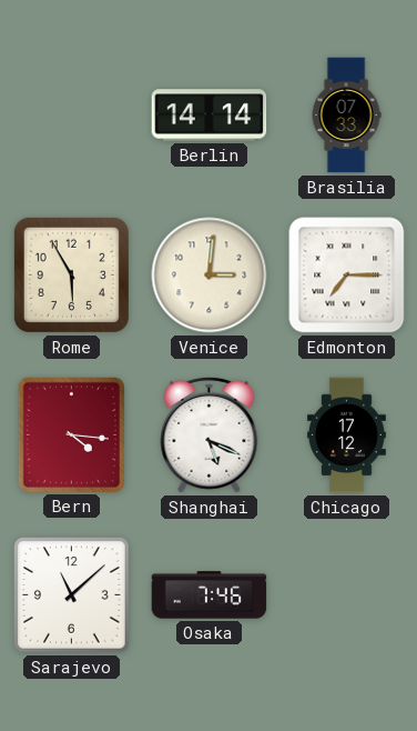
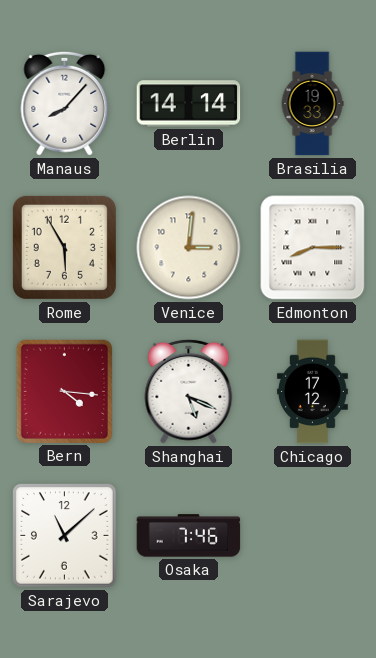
Manaus: none -> 8:07 (65, 103)
Brasilia: 07:33 -> 19:33 (312, 104)
Edmonton: 7:15 -> 8:15 (313, 248)
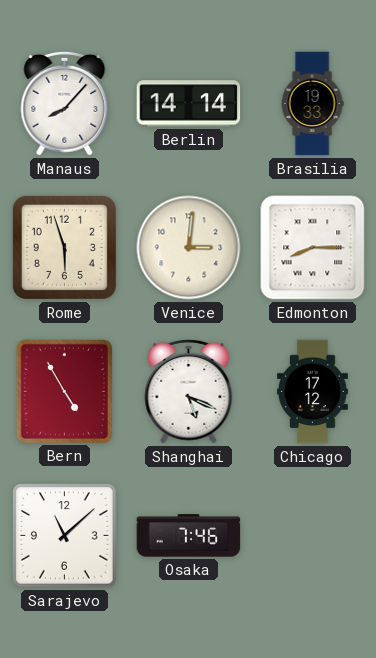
Rome: 5:55 -> 5:57 (64, 247)
Bern: 4:16 -> 4:55 (64, 391)
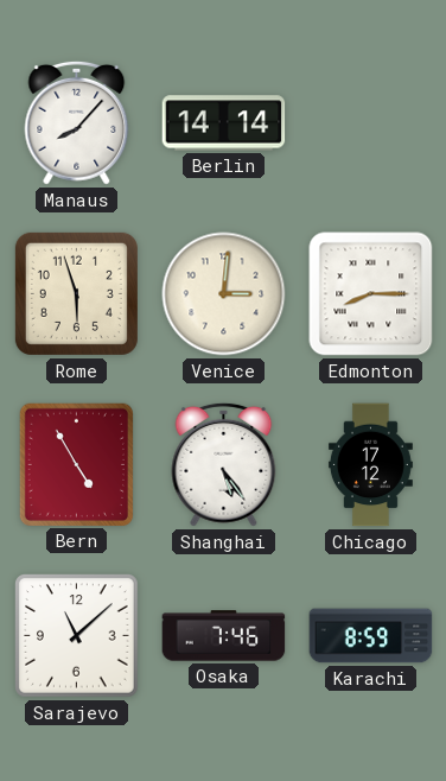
Brasilia: 19:33 -> none (312, 104)
Shanghai: 5:19 -> 5:24 (224, 464)
Karachi: none -> 8:59 (371, 636)
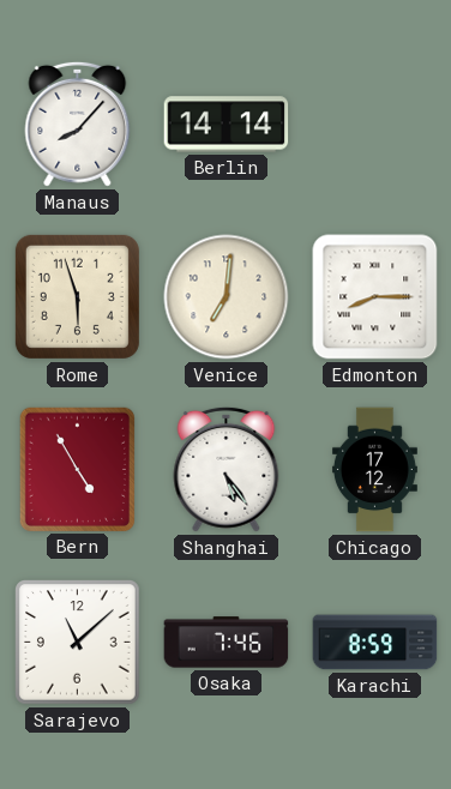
Venice: 3:01 -> 7:01 (227, 297)
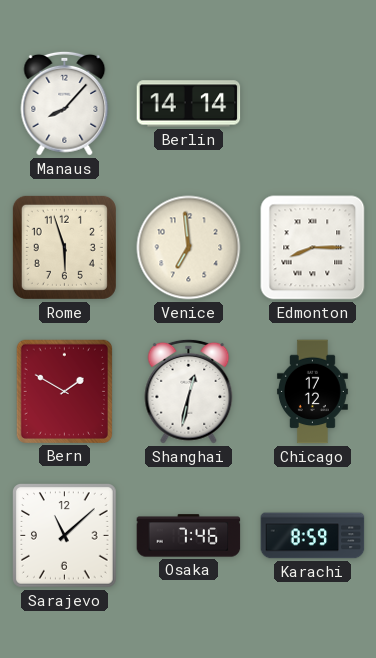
Venice: 7:01 -> 6:59 (189, 248)
Bern: 4:55 -> 1:50 (64, 391)
Shanghai: 5:24 -> 12:32 (189, 391)
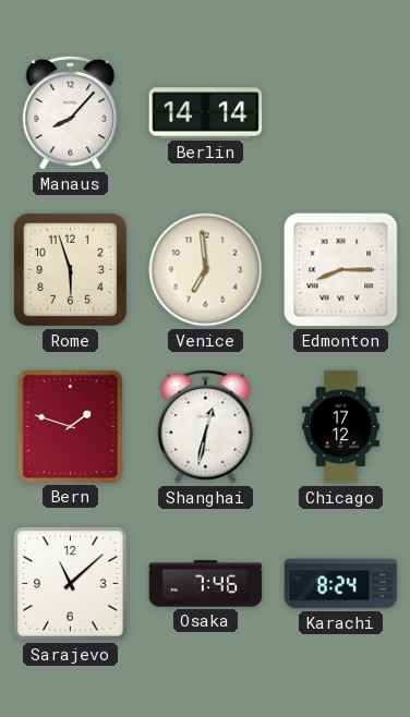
Bern: 1:50 -> 1:48 (70, 426)
Karachi: 8:59 -> 8:24 (341, 584)
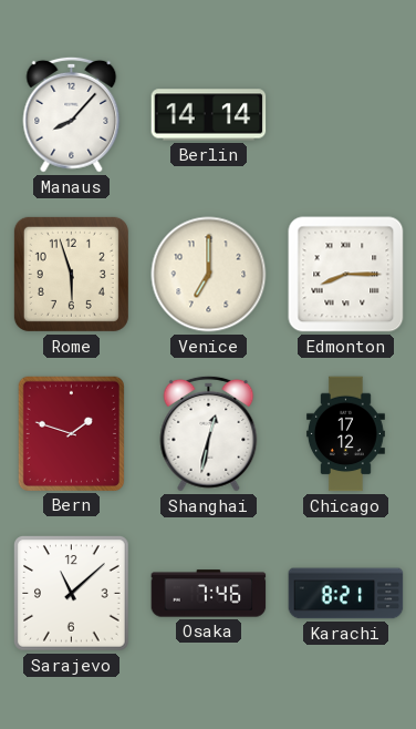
Venice: 6:59 -> 7:00 (209, 275)
Karachi: 8:24 -> 8:21 (346, 594)
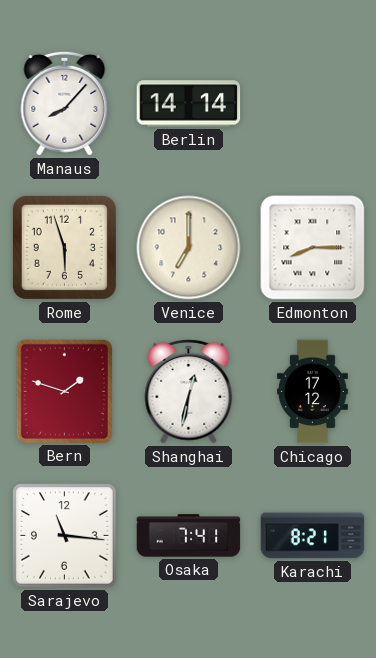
Sarajevo: 11:08 -> 11:16 (65, 536)
Osaka: 7:46 -> 7:41 (189, 536)
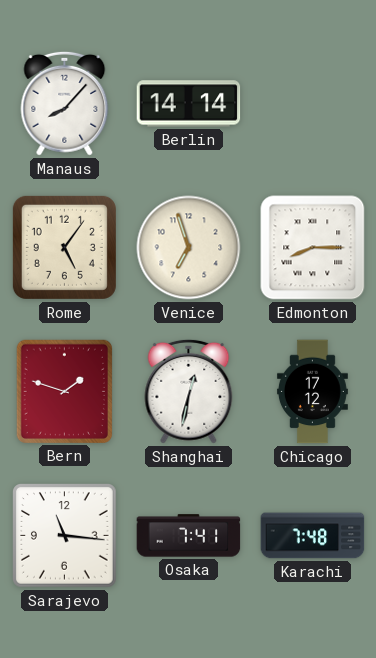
Rome: 5:57 -> 5:06 (64, 247)
Venice: 7:00 -> 6:57 (189, 248)
Karachi: 8:21 -> 7:48 (313, 536)
